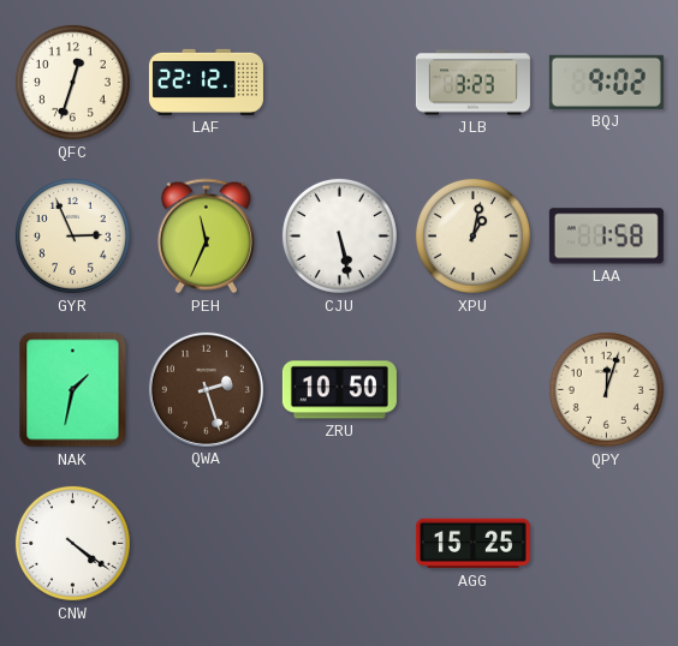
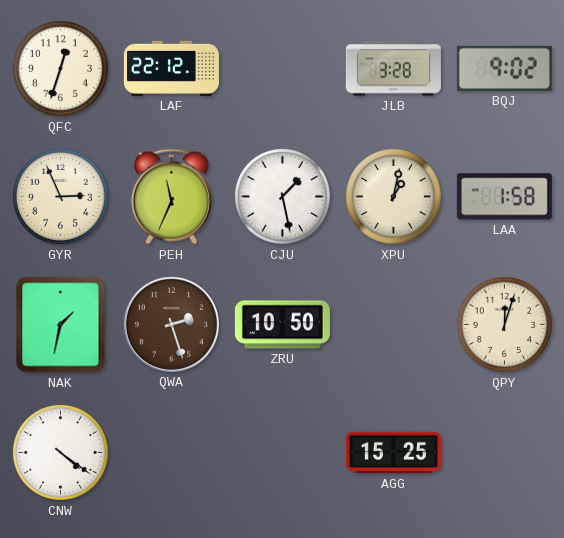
JLB: 3:23 -> 3:28 (393, 69)
CJU: 5:28 -> 1:28 (282, 196)
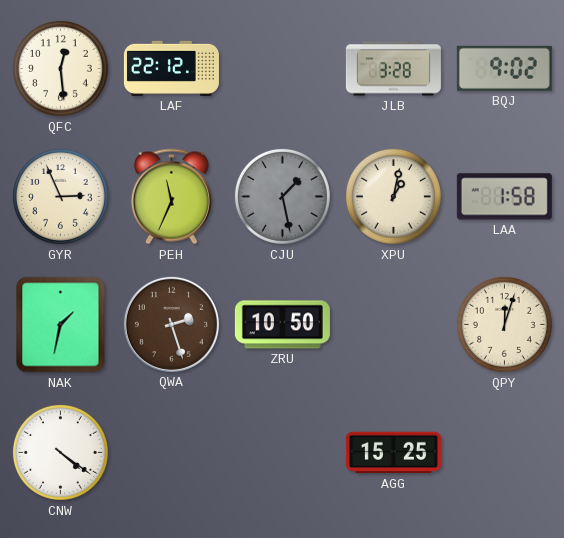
QFC: 12:33 -> 12:29 (60, 68)
CJU dial: white -> grey (282, 196)
